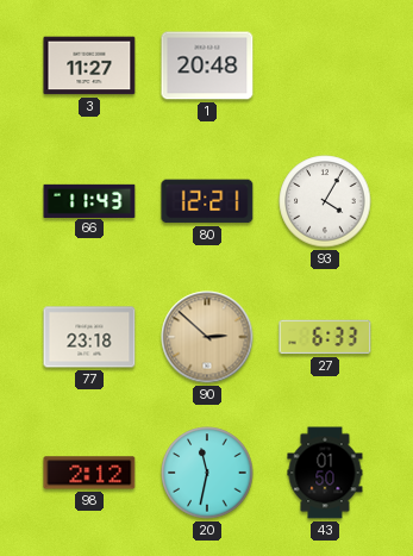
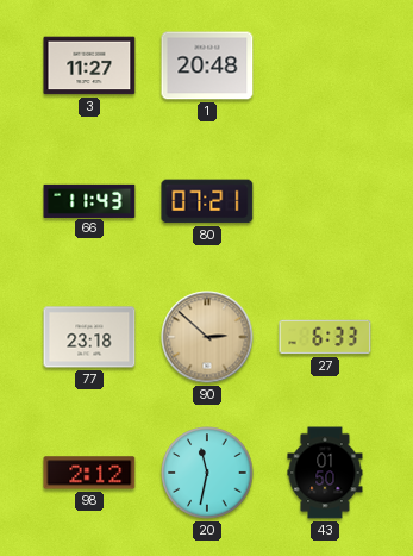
80: 12:21 -> 07:21 (207, 201)
93: 4:05 -> none (325, 201)
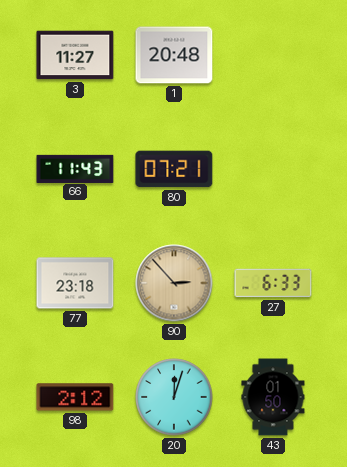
90: 2:52 -> 2:53 (174, 283)
20: 11:32 -> 12:03 (174, 397)
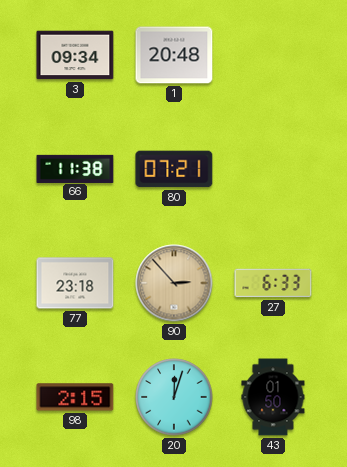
3: 11:27 -> 09:34 (75, 55)
66: 11:43 -> 11:38 (75, 168)
98: 2:12 -> 2:15 (75, 397)
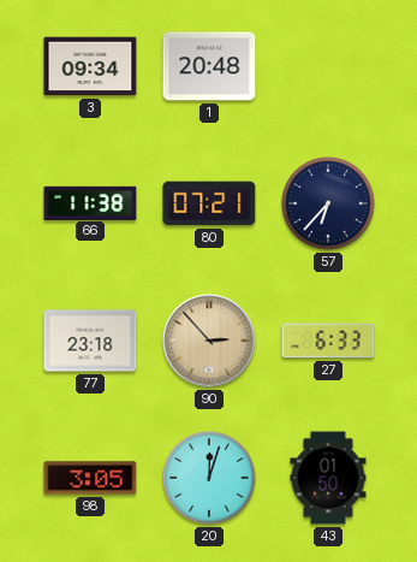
57: none -> 6:37 (328, 203)
98: 2:15 -> 3:05 (90, 478)
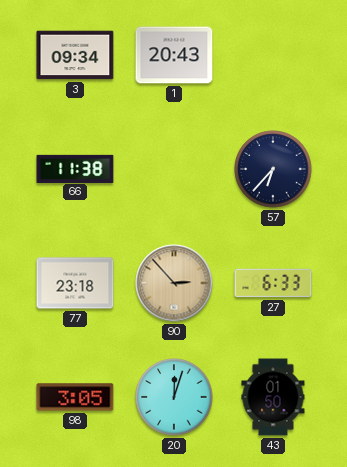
1: 20:48 -> 20:43 (174, 55)
80: 07:21 -> none (209, 203)
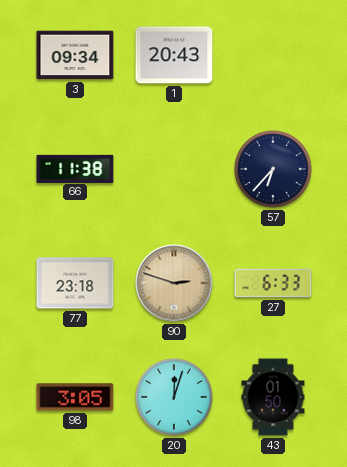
90: 2:53 -> 2:48 (174, 283)
